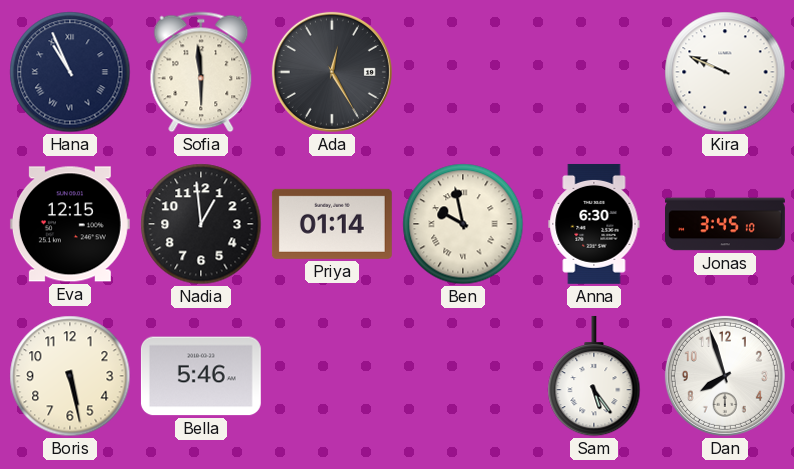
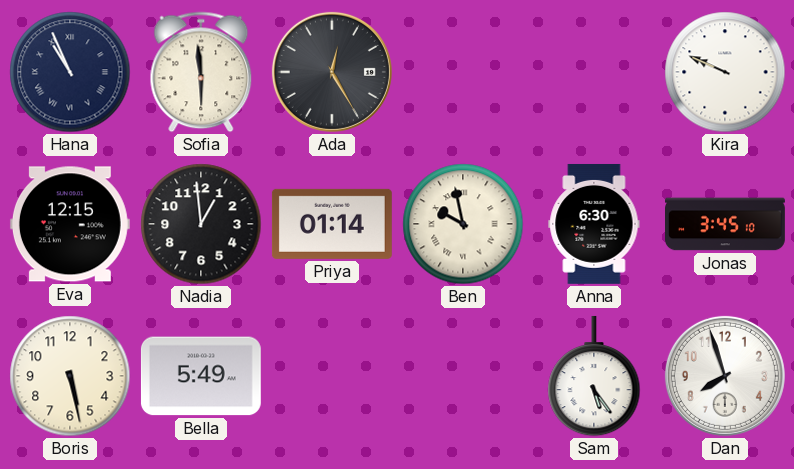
Bella: 5:46 -> 5:49 (201, 376)
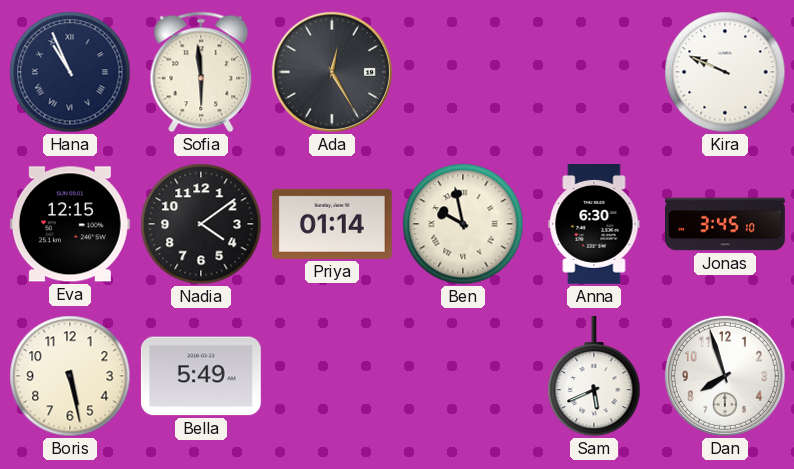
Nadia: 12:59 -> 4:09 (201, 224)
Sam: 5:24 -> 5:41 (594, 376)
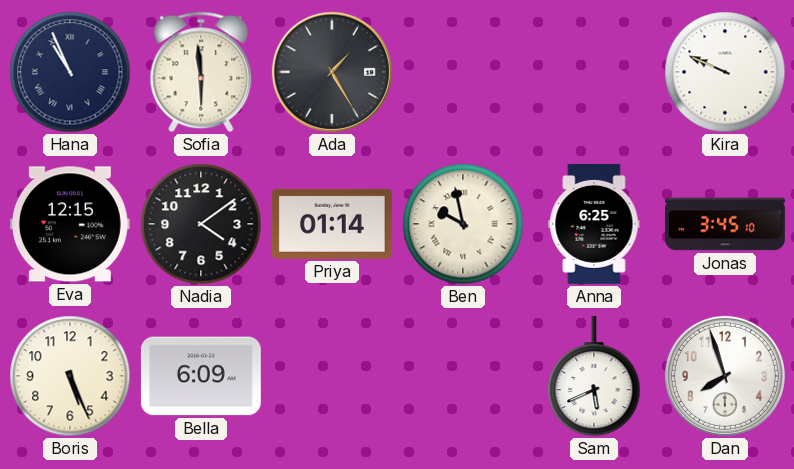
Ada: 12:25 -> 1:25 (332, 72)
Anna: 6:30 -> 6:25 (594, 224)
Boris: 5:28 -> 5:26 (70, 376)
Bella: 5:49 -> 6:09 (201, 376)
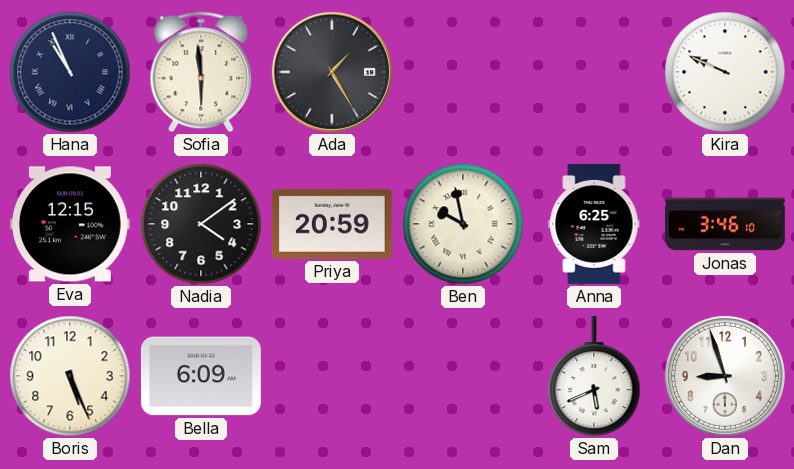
Priya: 01:14 -> 20:59 (332, 224)
Jonas: 3:45 -> 3:46 (726, 224)
Dan: 7:57 -> 8:57 (725, 376)
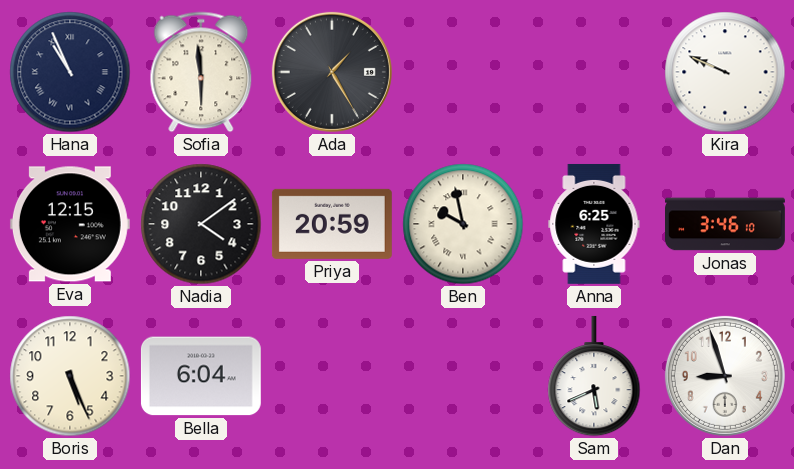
Bella: 6:09 -> 6:04 (201, 376)
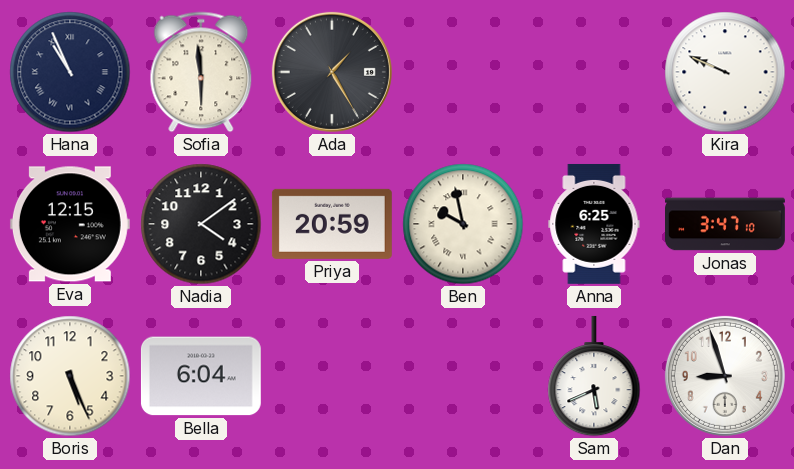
Jonas: 3:46 -> 3:47 (726, 224)
